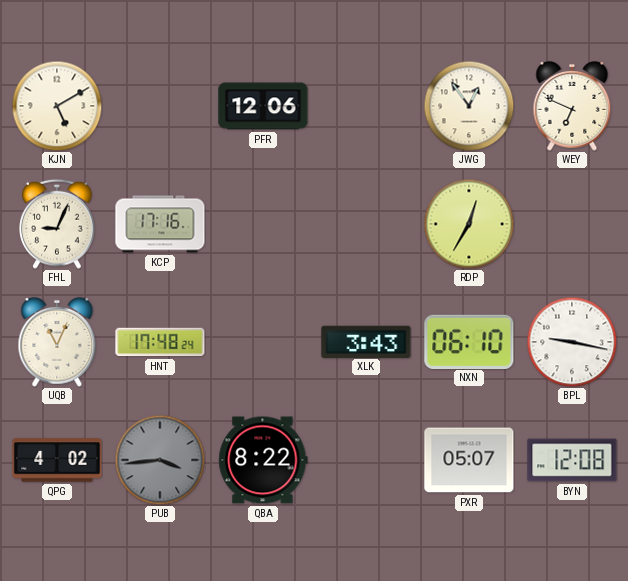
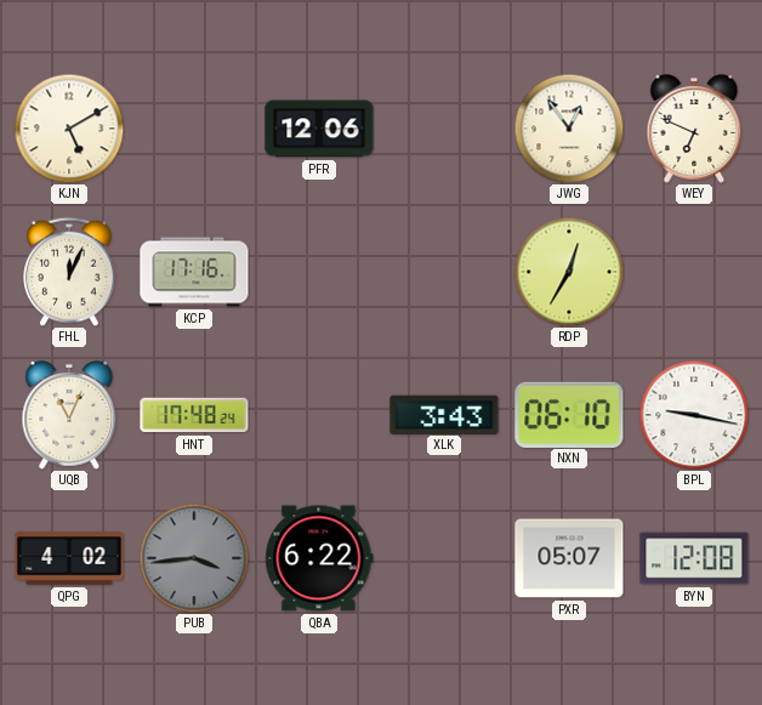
FHL: 9:04 -> 12:04 (69, 272)
QBA: 8:22 -> 6:22 (319, 558)
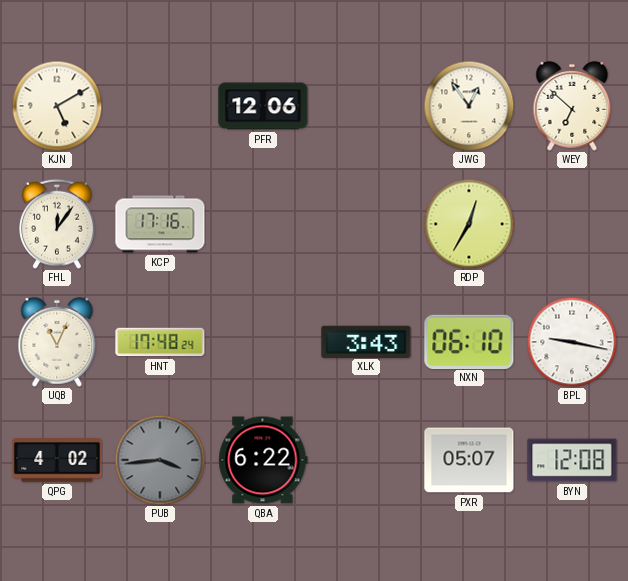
WEY: 6:49 -> 6:52 (572, 106)
FHL: 12:04 -> 12:06 (57, 224)
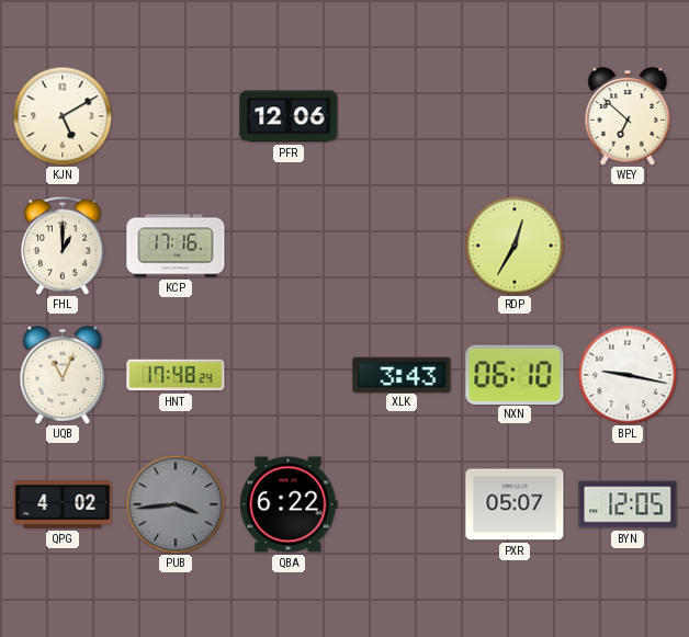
JWG: 12:54 -> none (469, 106)
FHL: 12:06 -> 1:00 (63, 246)
BYN: 12:08 -> 12:05 (628, 504)
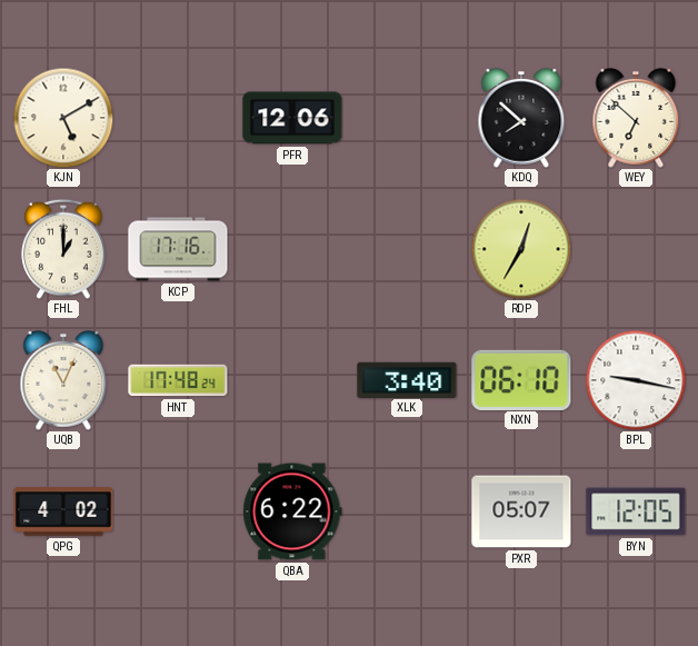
KDQ: none -> 7:52 (521, 118)
XLK: 3:43 -> 3:40 (407, 379)
PUB: 3:44 -> none (176, 504)
